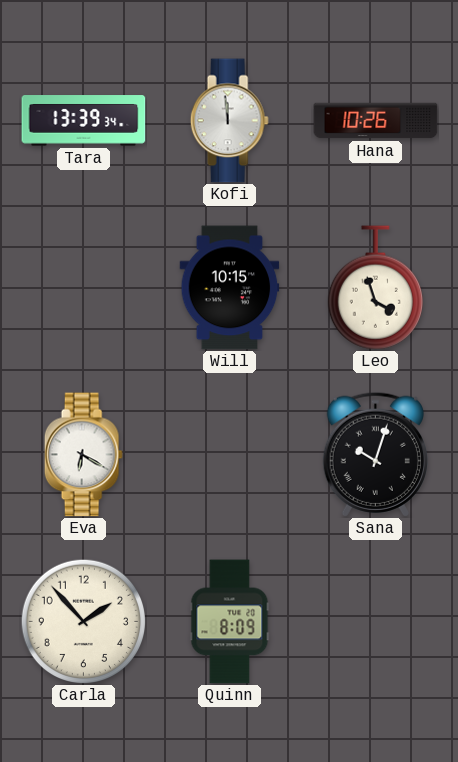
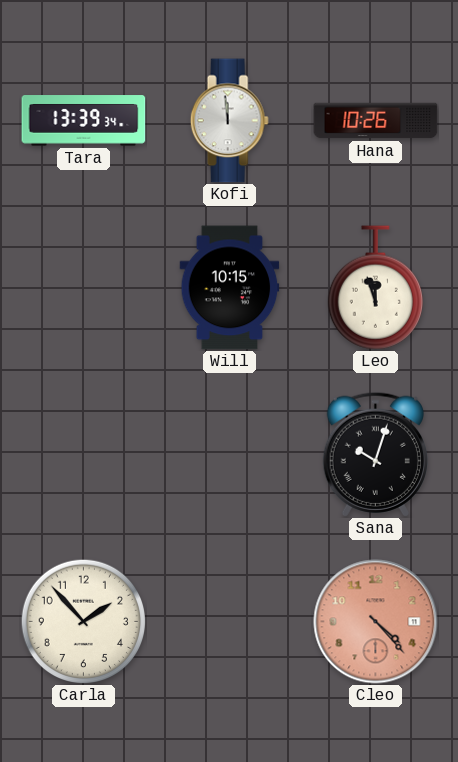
Leo: 3:57 -> 11:57 (375, 288)
Eva: 6:20 -> none (83, 455)
Quinn: 8:09 -> none (230, 622)
Cleo: none -> 4:23 (376, 622)
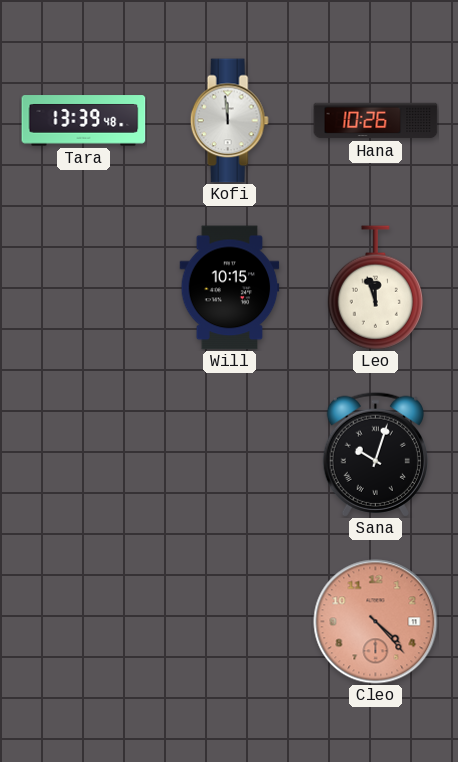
Tara: 13:39:34 -> 13:39:48 (84, 121)
Carla: 1:53 -> none (83, 621)
